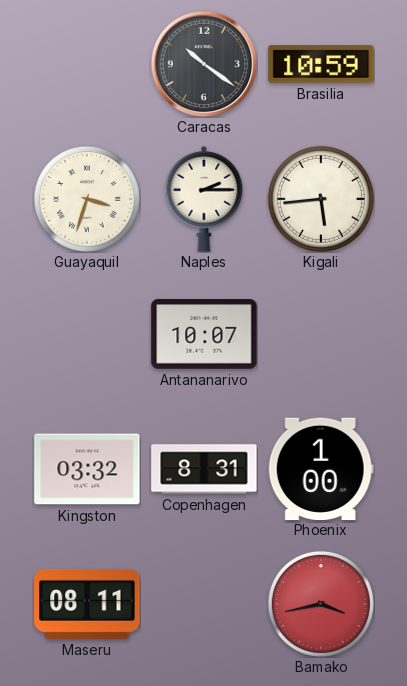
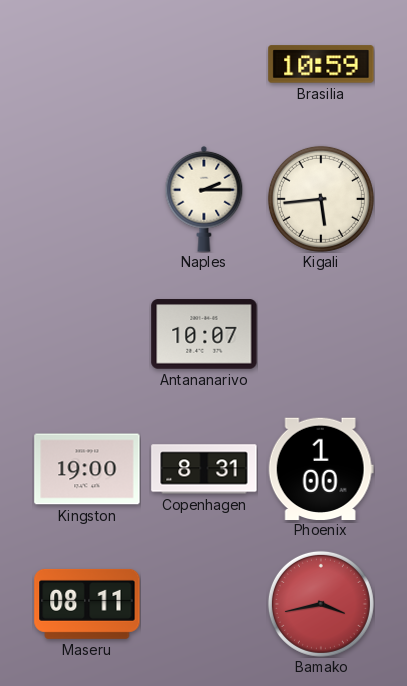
Caracas: 10:21 -> none (204, 64)
Guayaquil: 3:33 -> none (87, 199)
Kingston: 03:32 -> 19:00 (87, 469)
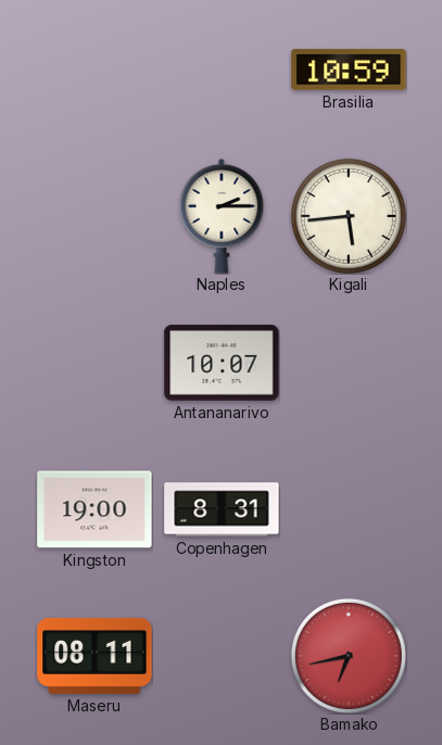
Phoenix: 1:00 -> none (321, 468)
Bamako: 3:43 -> 6:43 (349, 656)
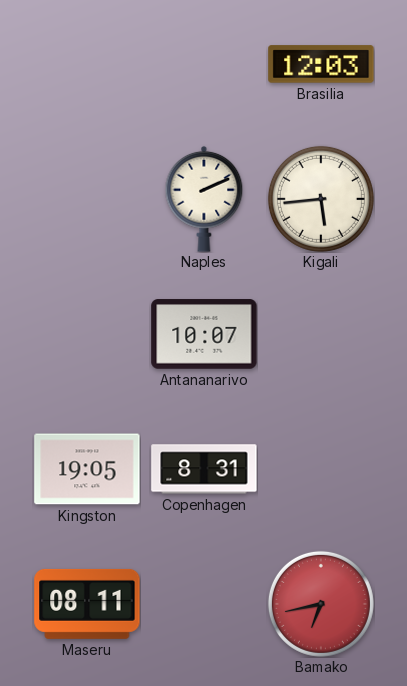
Brasilia: 10:59 -> 12:03 (321, 64)
Naples: 2:15 -> 2:11 (204, 199)
Kingston: 19:00 -> 19:05 (87, 469)
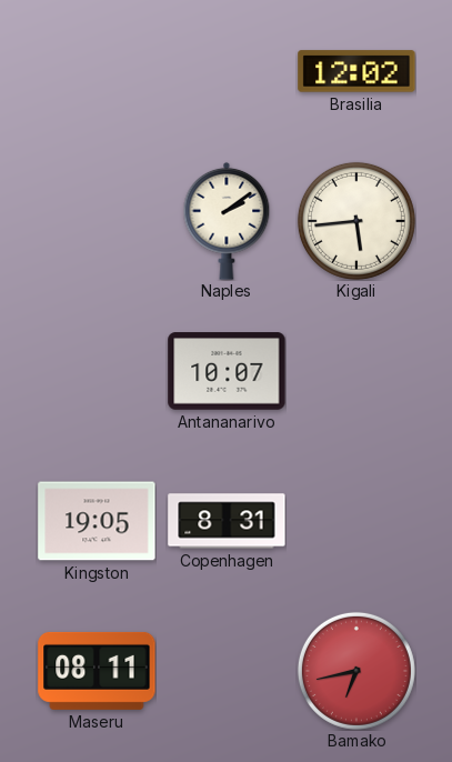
Brasilia: 12:03 -> 12:02 (356, 71)
Naples: 2:11 -> 2:09 (227, 221)
